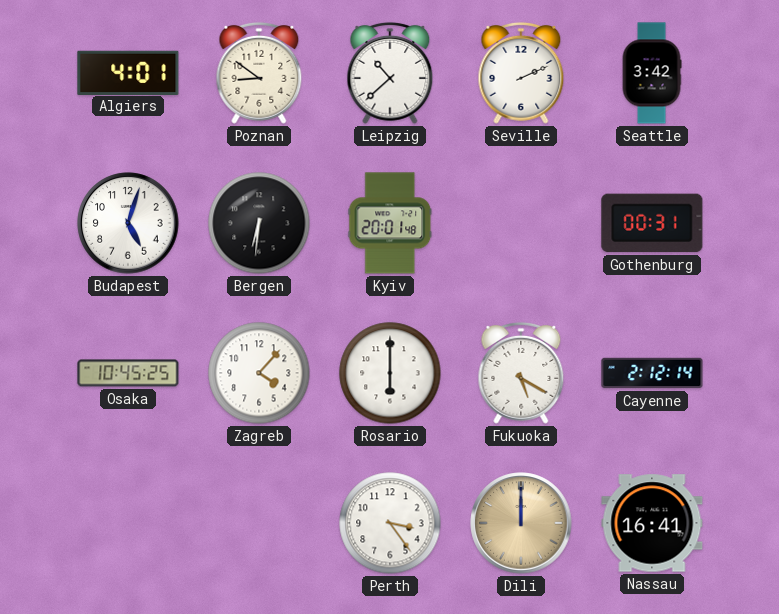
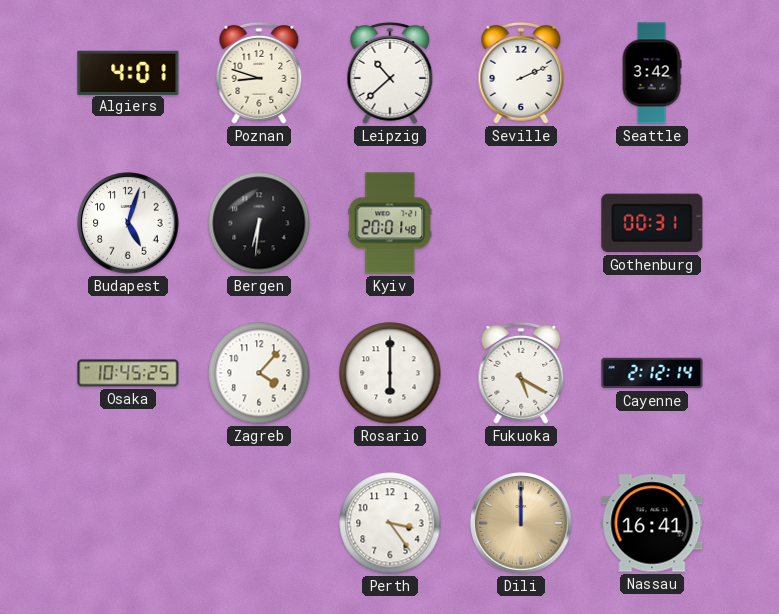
Poznan: 8:51 -> 8:48 (259, 73)
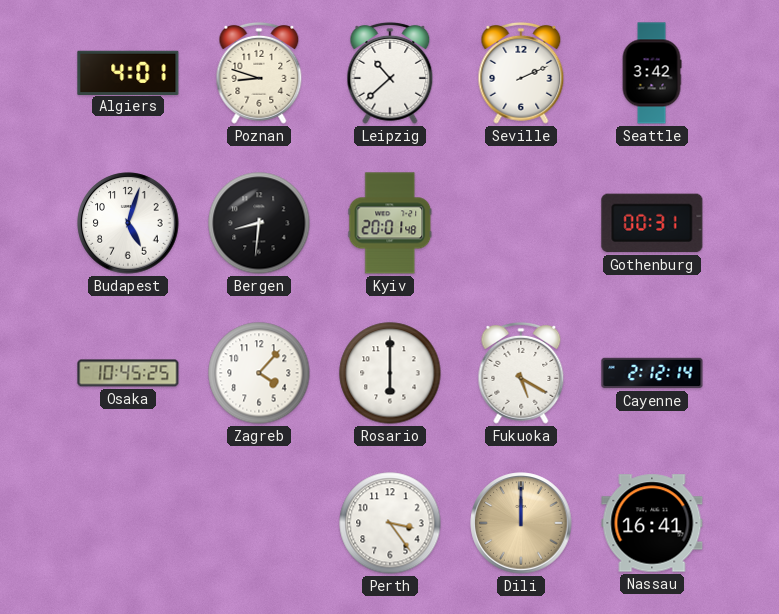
Bergen: 6:31 -> 8:31 (259, 223)
